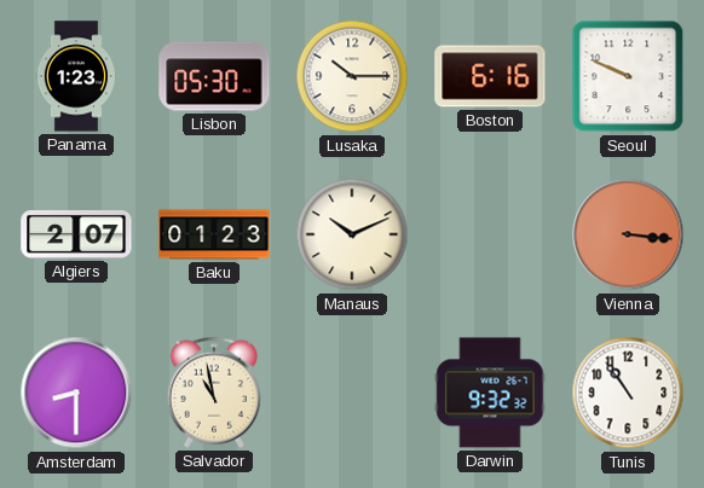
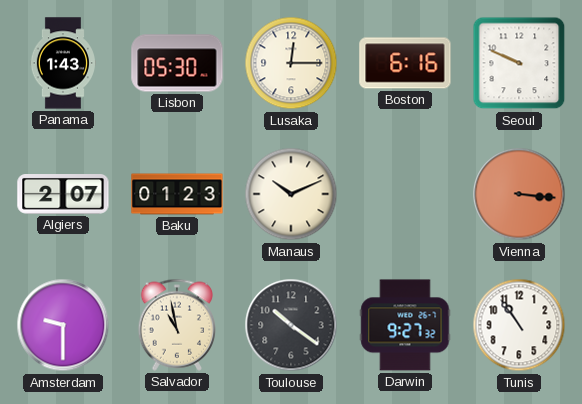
Panama: 1:23 -> 1:43 (62, 63)
Lusaka: 10:15 -> 12:15 (291, 63)
Amsterdam: 8:30 -> 9:30 (63, 325)
Toulouse: none -> 10:21 (291, 325)
Darwin: 9:32 -> 9:27 (405, 325)
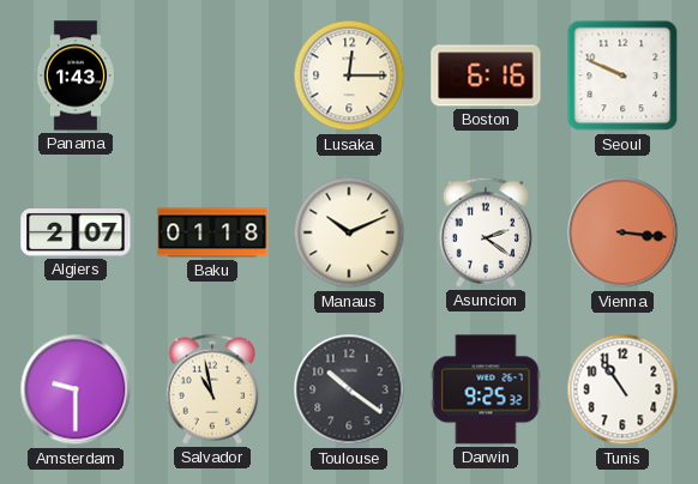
Lisbon: 05:30 -> none (177, 63)
Baku: 01:23 -> 01:18 (212, 232)
Asuncion: none -> 2:21 (485, 232)
Darwin: 9:27 -> 9:25 (486, 389)
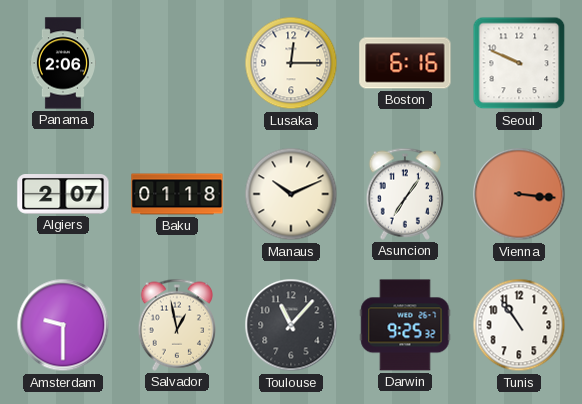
Panama: 1:43 -> 2:06 (62, 63)
Asuncion: 2:21 -> 7:06 (404, 194)
Salvador: 10:58 -> 12:58 (176, 325)
Toulouse: 10:21 -> 11:07 (291, 325)
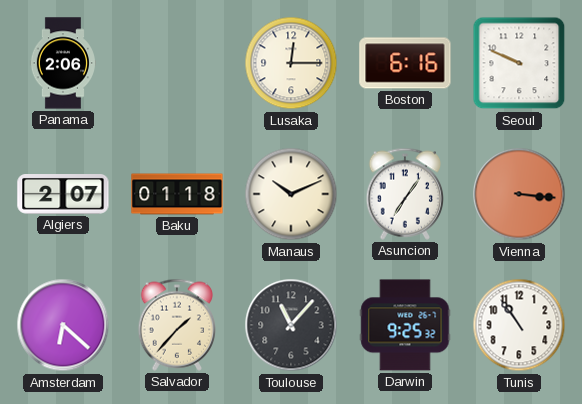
Amsterdam: 9:30 -> 6:22 (63, 325)
Salvador: 12:58 -> 1:37 (176, 325)
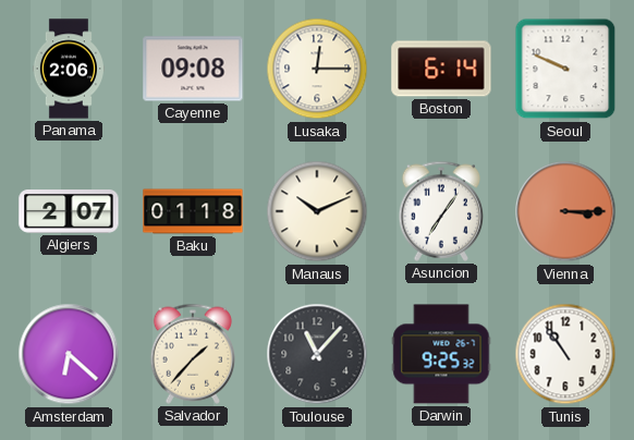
Cayenne: none -> 09:08 (193, 69)
Boston: 6:16 -> 6:14 (441, 69)
Vienna: 3:16 -> 3:15 (565, 211)
